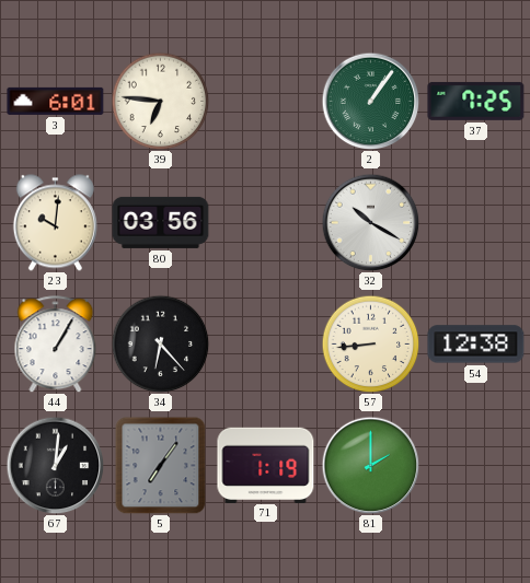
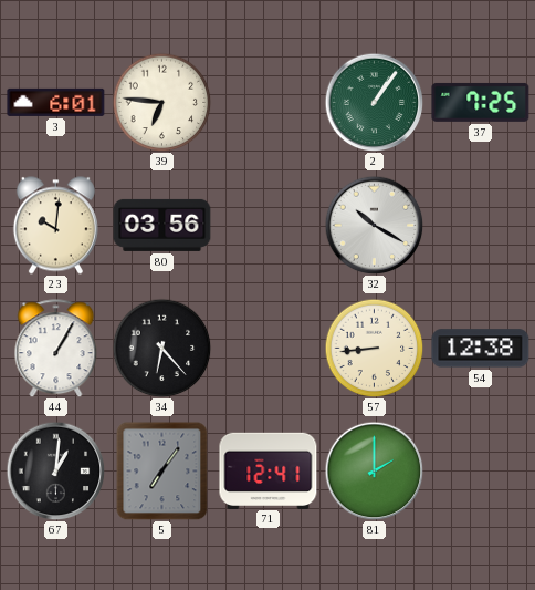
71: 1:19 -> 12:41 (269, 470)
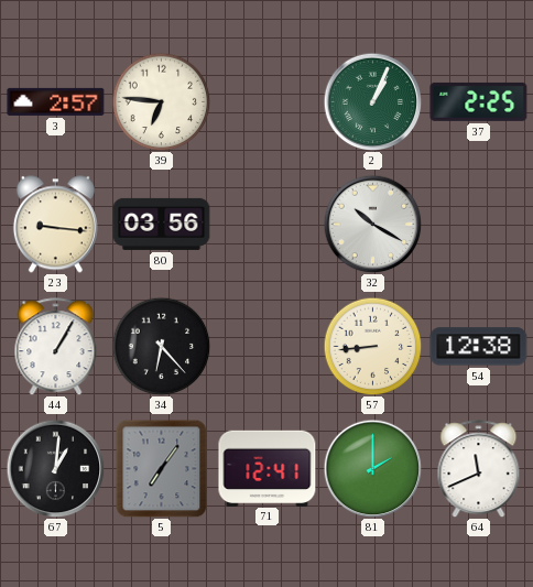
3: 6:01 -> 2:57 (56, 101)
2: 1:06 -> 1:04 (372, 101)
37: 7:25 -> 2:25 (479, 101)
23: 10:01 -> 9:16 (55, 225)
64: none -> 11:41 (479, 469)
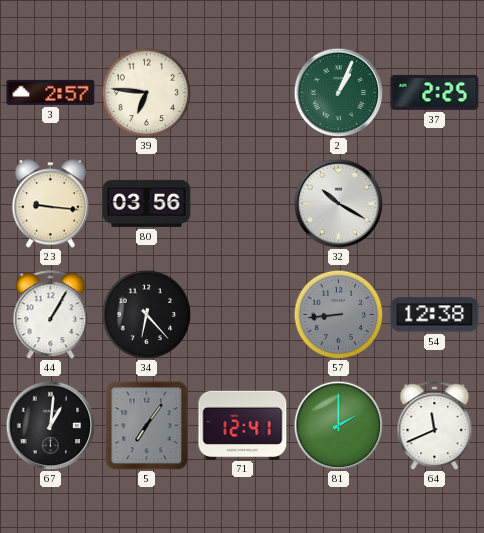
57 dial: cream -> grey (338, 314)
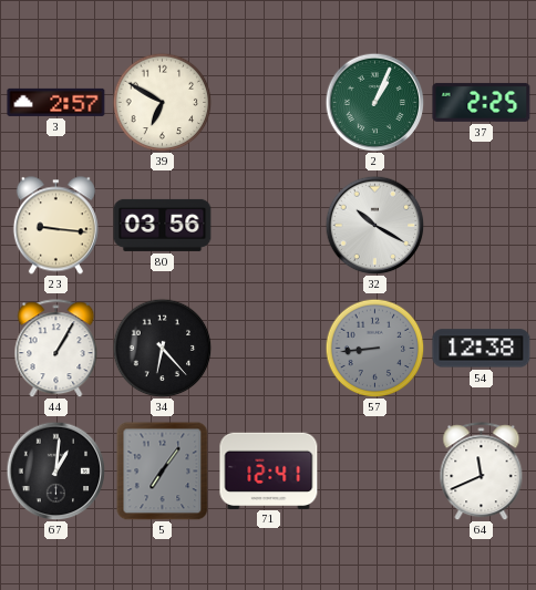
39: 6:46 -> 6:50 (162, 102)
81: 2:00 -> none (338, 425)
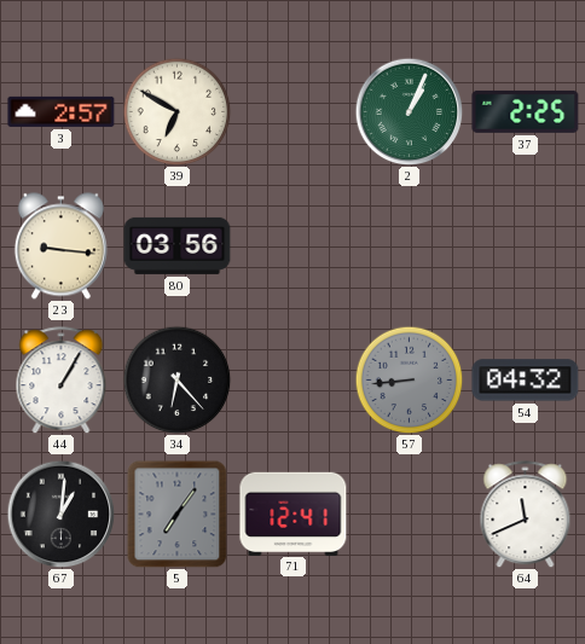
32: 10:20 -> none (374, 225)
54: 12:38 -> 04:32 (526, 381)
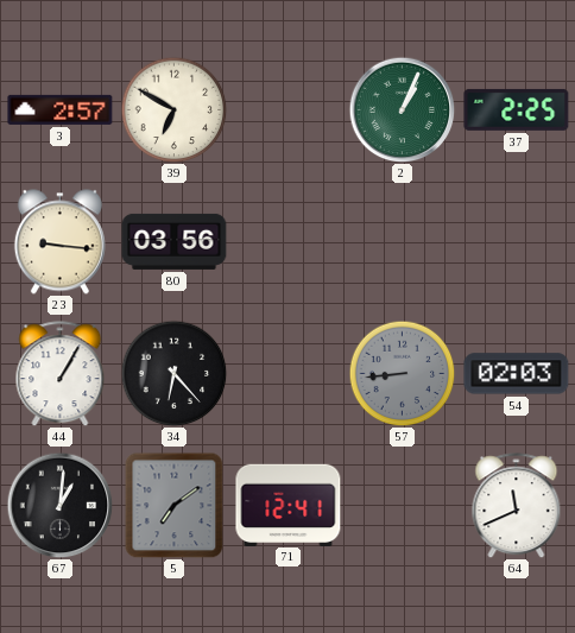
54: 04:32 -> 02:03 (517, 374)
5: 7:06 -> 7:09 (175, 505)
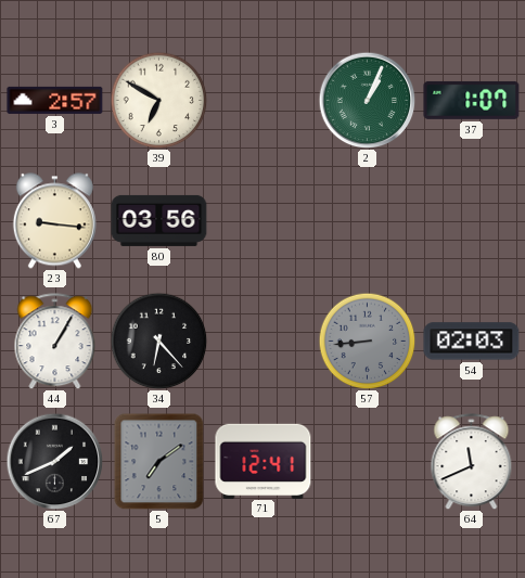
37: 2:25 -> 1:07 (472, 100)
67: 1:01 -> 1:41 (54, 461)
